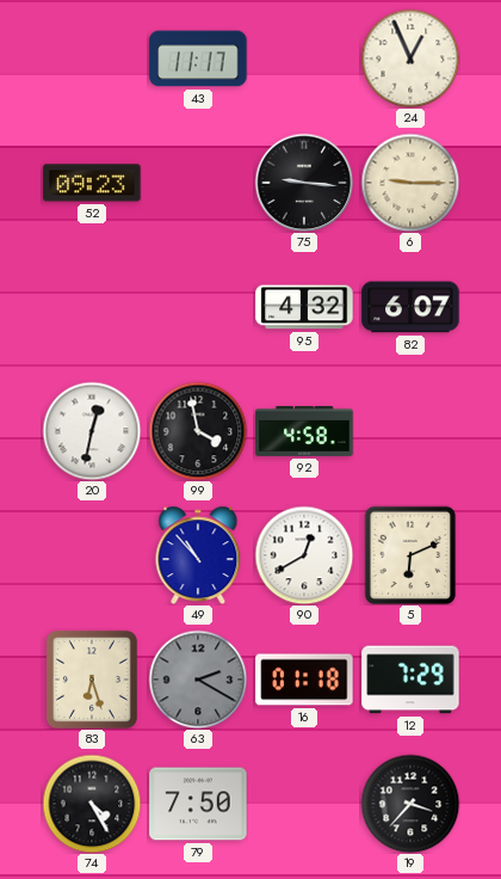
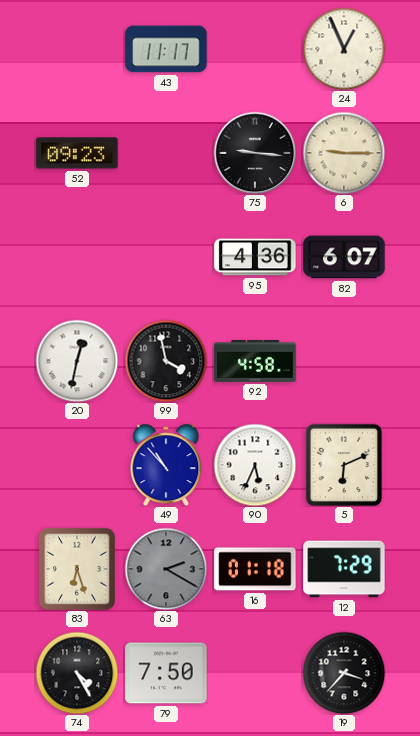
95: 4:32 -> 4:36 (255, 257)
90: 12:40 -> 5:34 (255, 465)
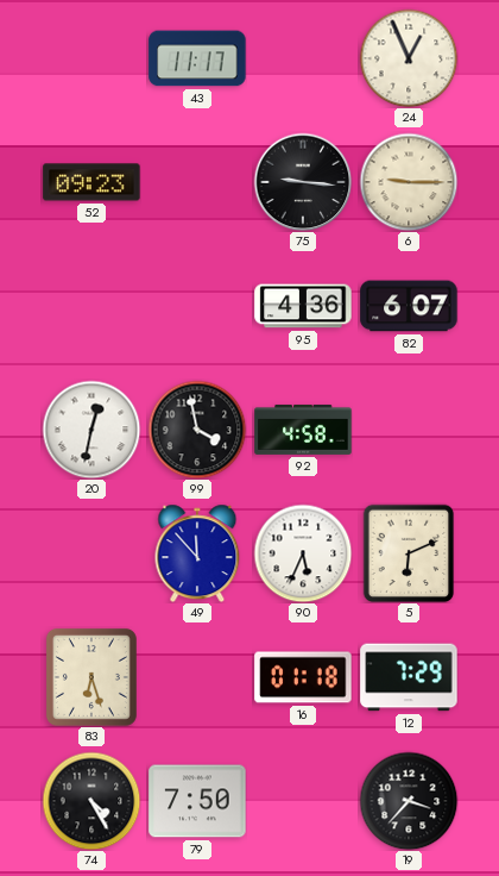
49: 10:53 -> 11:53 (197, 553)
63: 2:20 -> none (166, 569)
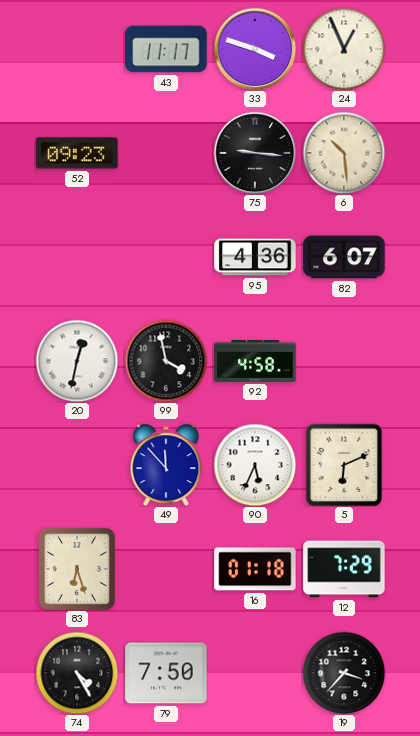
33: none -> 3:48 (255, 49)
6: 9:15 -> 10:29 (344, 153)
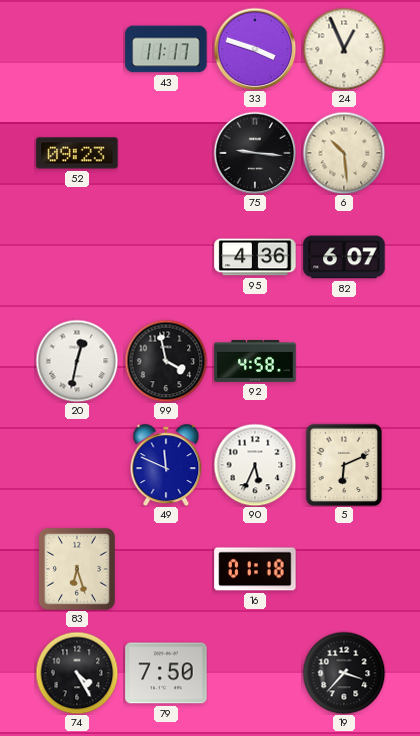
49: 11:53 -> 11:49 (166, 465)
12: 7:29 -> none (344, 569)
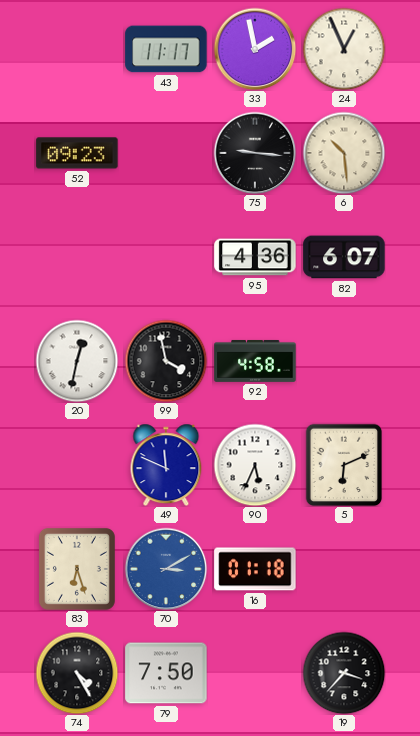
33: 3:48 -> 1:58 (255, 49)
70: none -> 3:10 (166, 569)
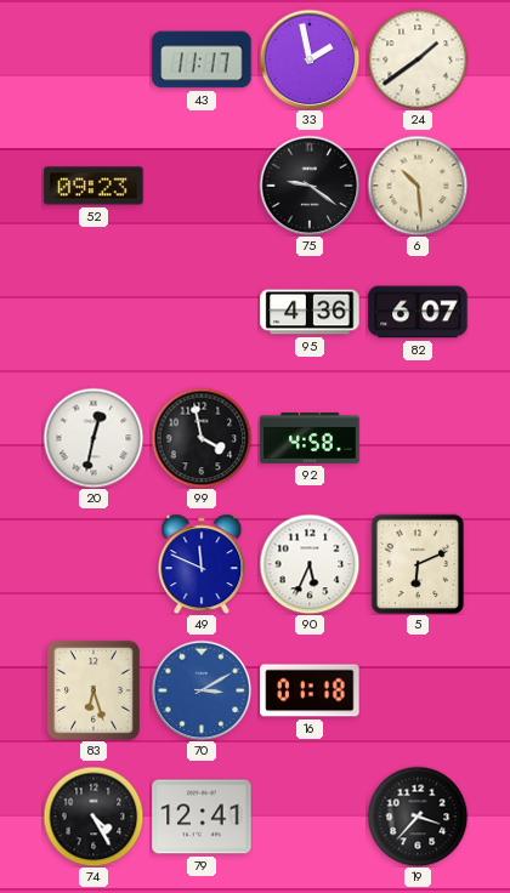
24: 12:56 -> 1:39 (418, 59)
75: 9:16 -> 9:21 (310, 186)
79: 7:50 -> 12:41 (202, 817)
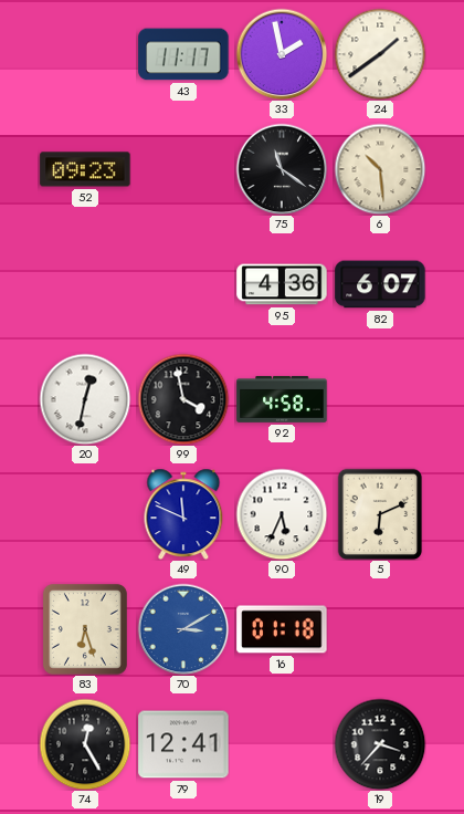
75: 9:21 -> 11:21 (282, 169)
74: 4:25 -> 12:25 (85, 744)
